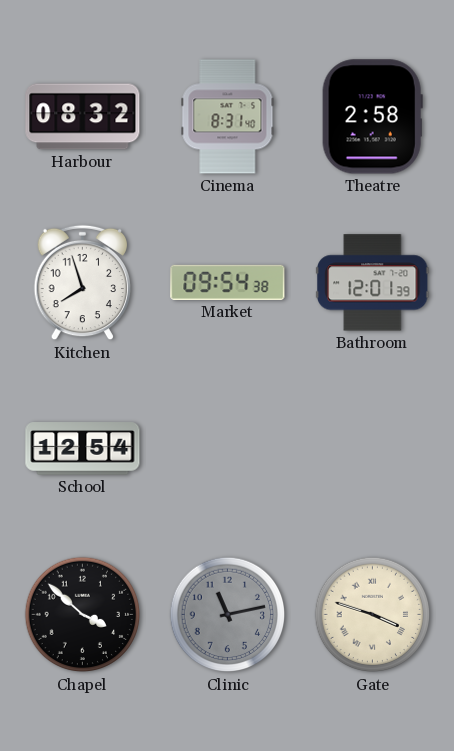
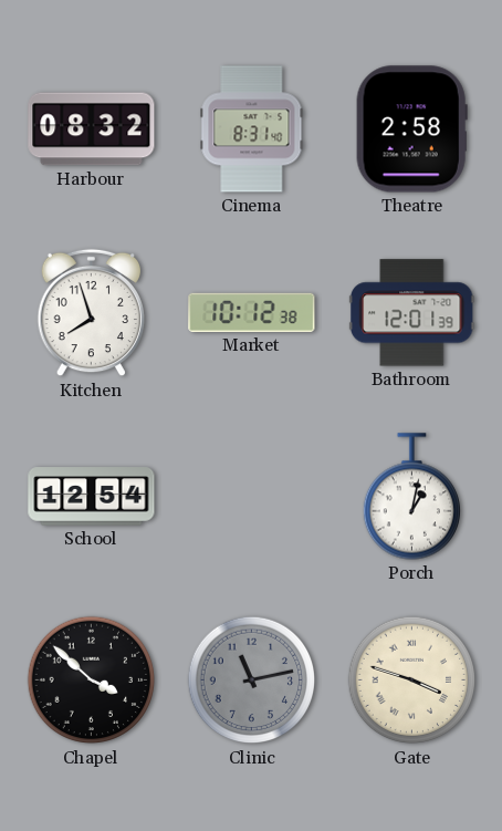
Market: 09:54 -> 10:12 (252, 312)
Porch: none -> 1:02 (411, 497)
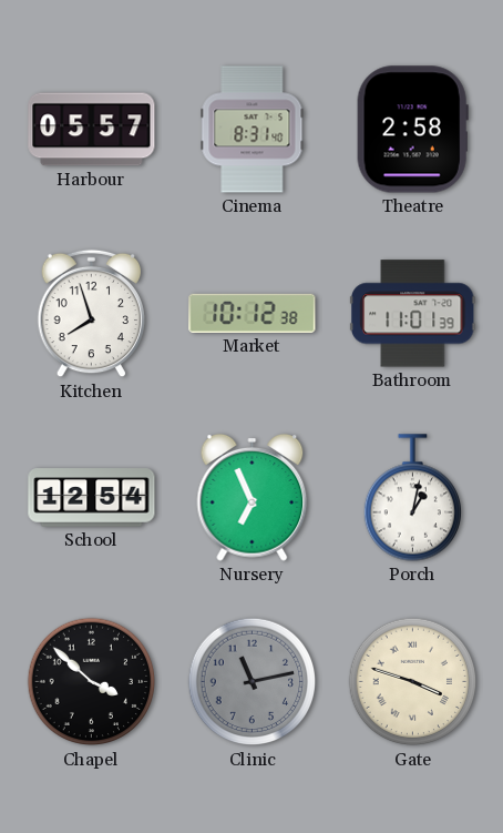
Harbour: 08:32 -> 05:57 (92, 130)
Bathroom: 12:01 -> 11:01 (412, 314)
Nursery: none -> 6:56 (253, 498)
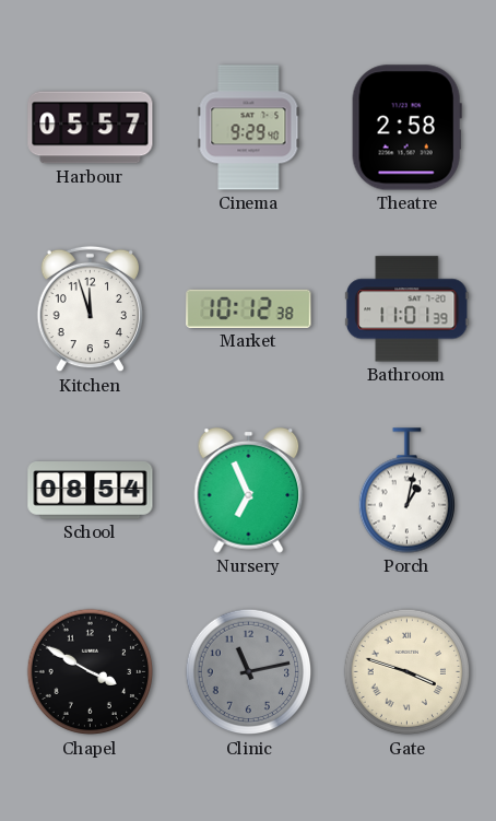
Cinema: 8:31 -> 9:29 (249, 128)
Kitchen: 7:57 -> 11:57 (90, 309)
School: 12:54 -> 08:54 (91, 491)
Chapel: 3:52 -> 3:50 (91, 672)
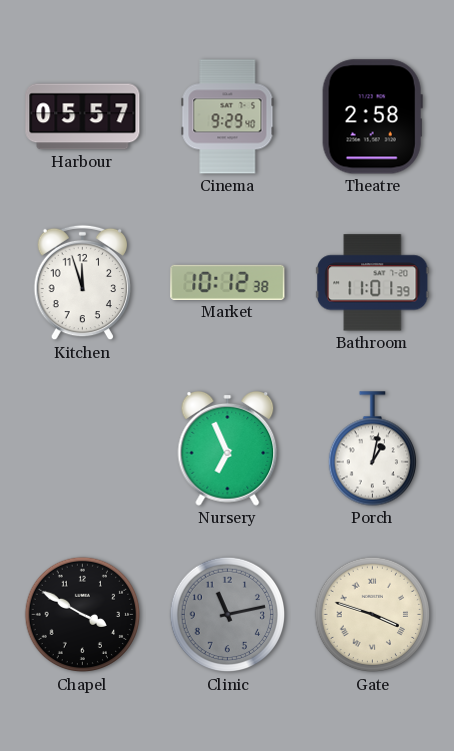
School: 08:54 -> none (91, 491)
